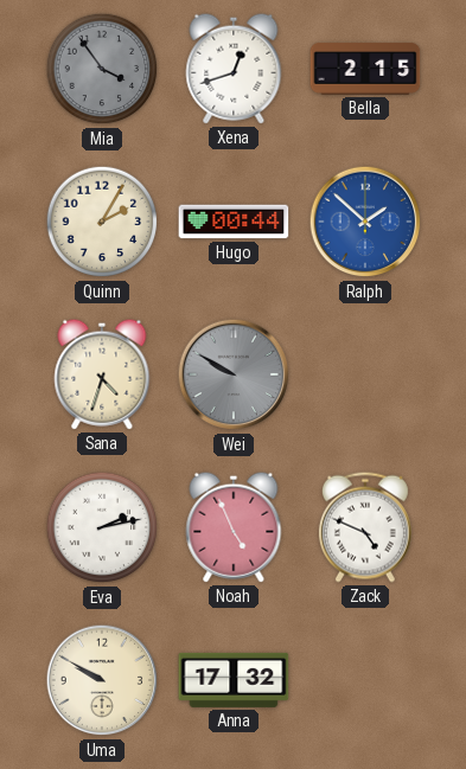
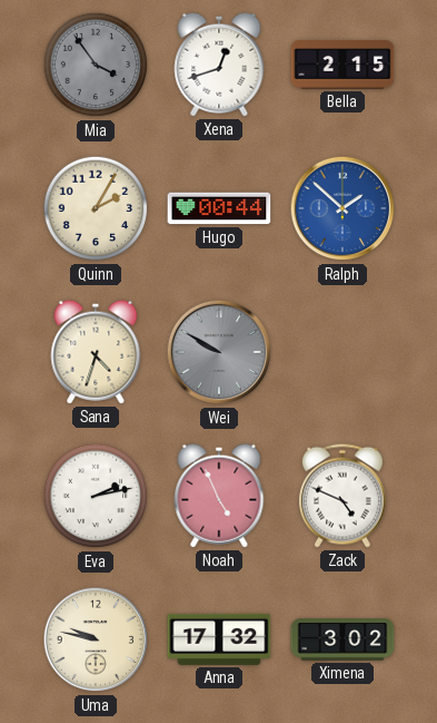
Uma: 9:50 -> 9:47 (96, 639)
Ximena: none -> 3:02 (342, 639)
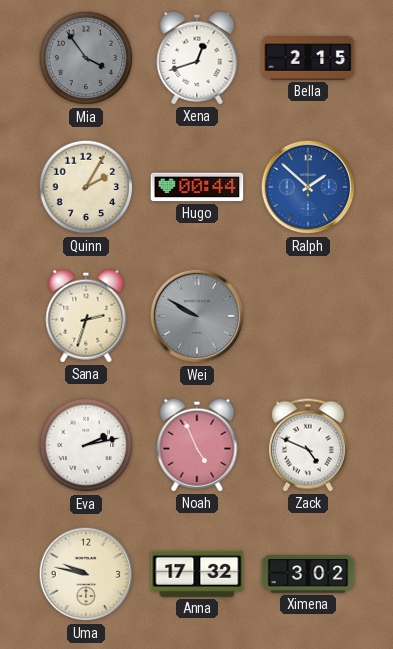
Sana: 4:33 -> 2:33 (86, 316)
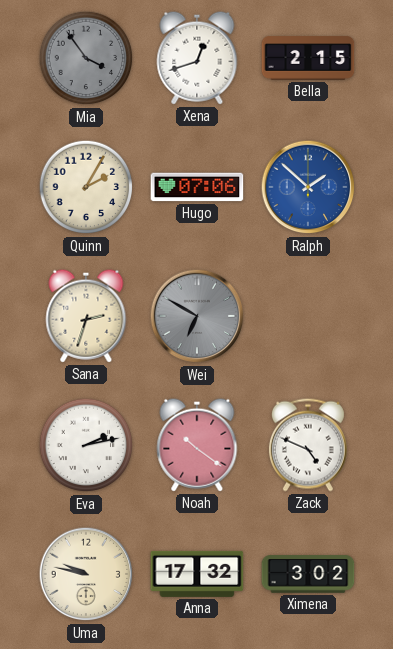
Hugo: 00:44 -> 07:06 (197, 187)
Wei: 9:50 -> 6:50 (197, 316)
Noah: 4:56 -> 10:21 (197, 445)
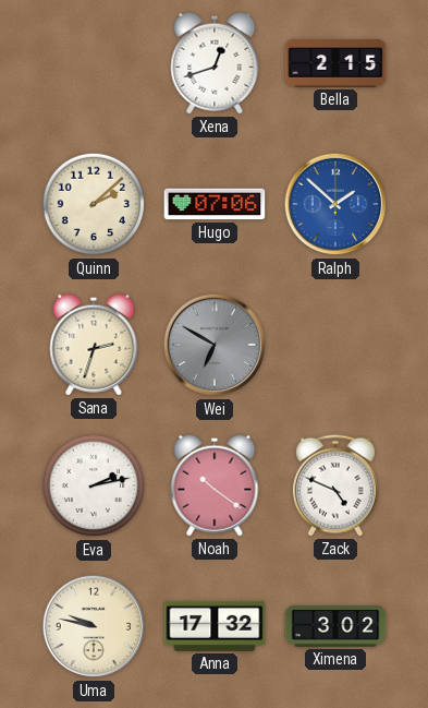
Mia: 3:54 -> none (86, 58)
Quinn: 2:05 -> 2:08 (94, 204)
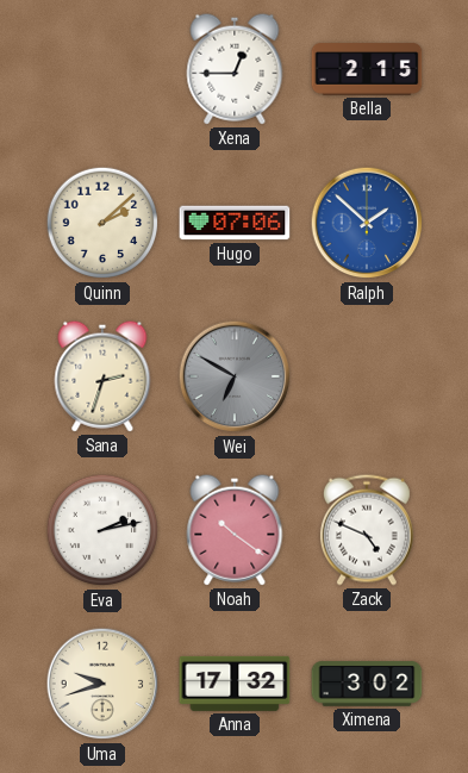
Xena: 12:42 -> 12:45 (235, 69)
Uma: 9:47 -> 9:42 (102, 684)
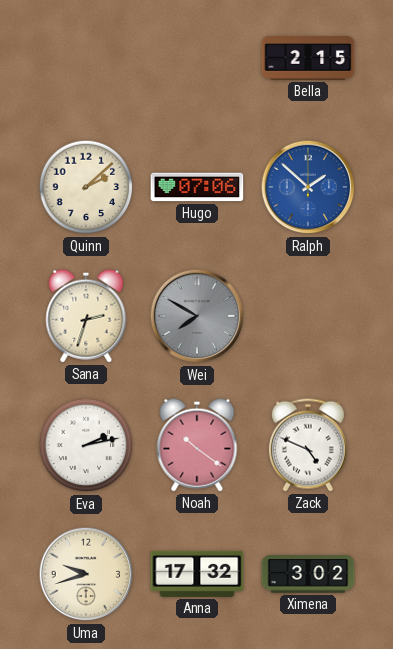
Xena: 12:45 -> none (235, 69)
Wei: 6:50 -> 7:50 (197, 316)
